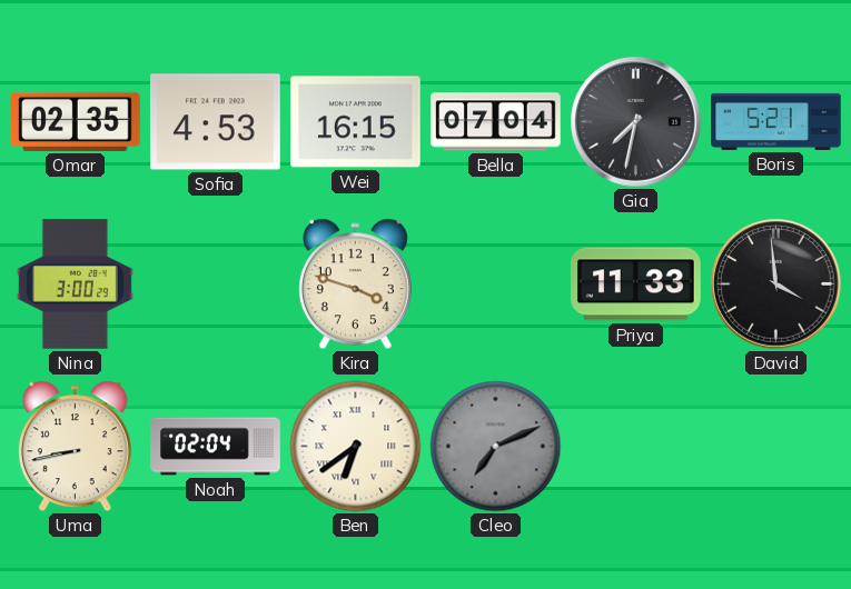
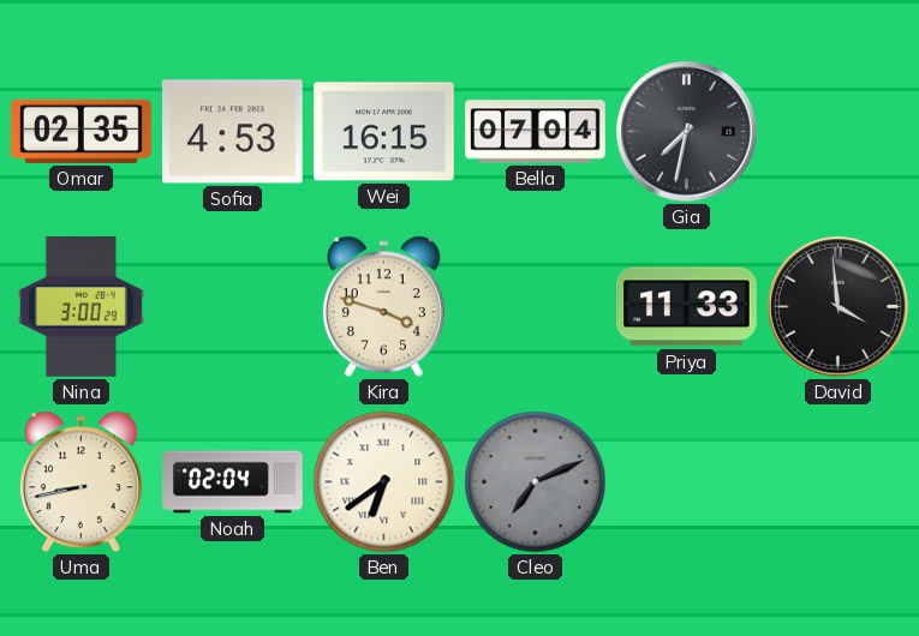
Boris: 5:21 -> none (776, 121)
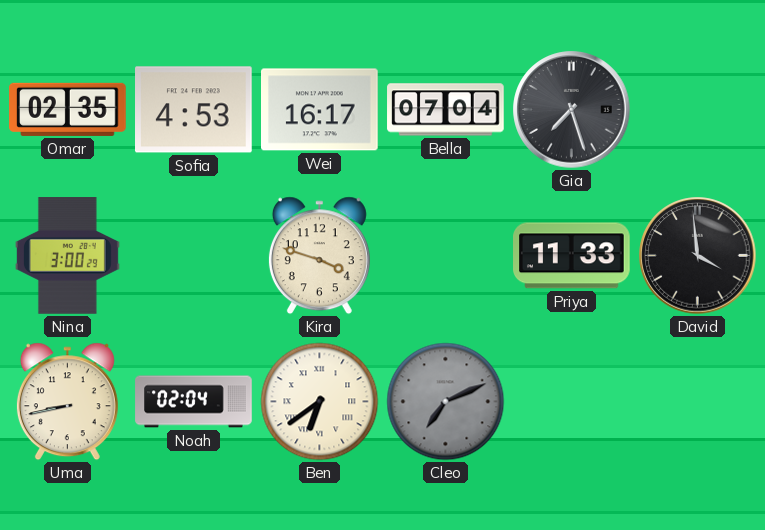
Wei: 16:15 -> 16:17 (320, 110)
Gia: 7:32 -> 7:27 (572, 110)
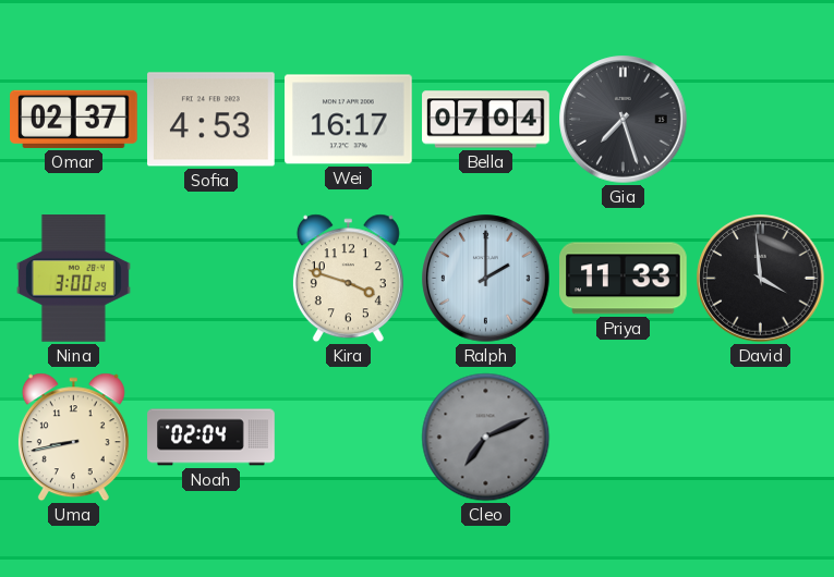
Omar: 02:35 -> 02:37 (74, 119)
Ralph: none -> 2:00 (486, 279)
Ben: 6:39 -> none (320, 402)
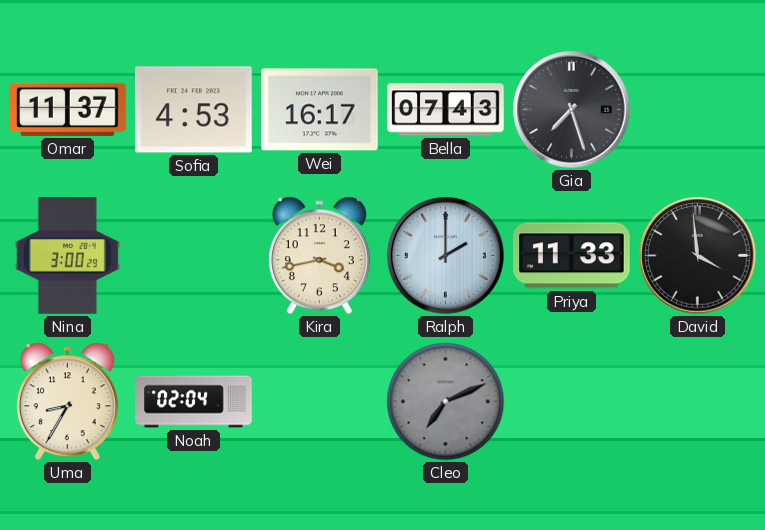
Omar: 02:37 -> 11:37 (68, 109)
Bella: 07:04 -> 07:43 (446, 110)
Kira: 3:48 -> 3:43 (319, 256)
Uma: 8:43 -> 8:35 (67, 402)
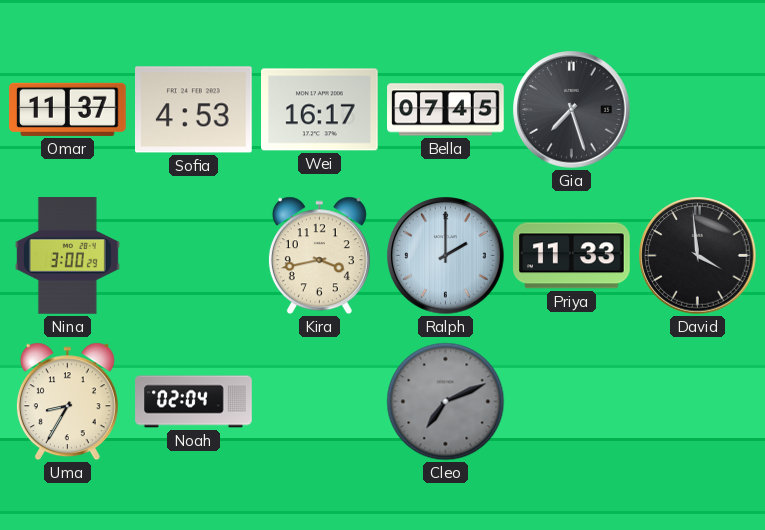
Bella: 07:43 -> 07:45 (446, 110)
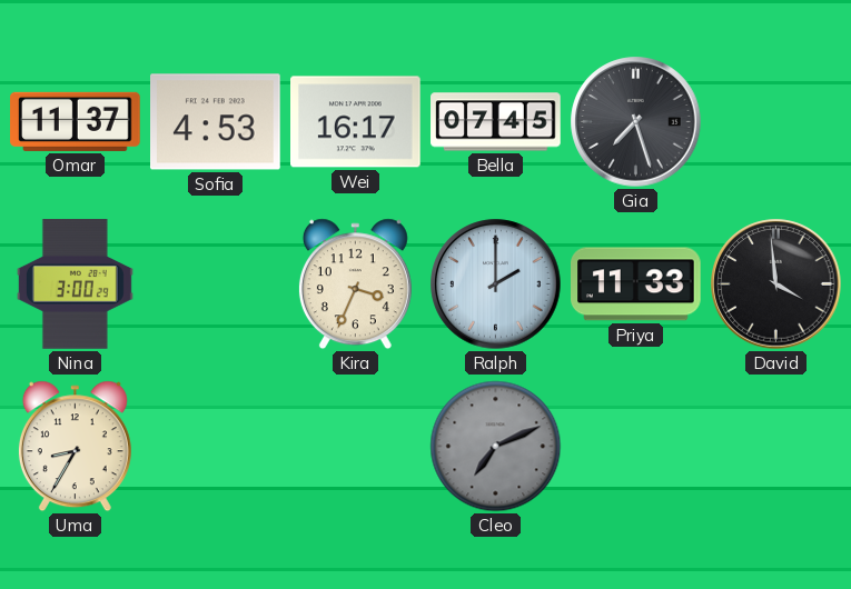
Kira: 3:43 -> 3:34 (355, 284)
Noah: 02:04 -> none (194, 402)
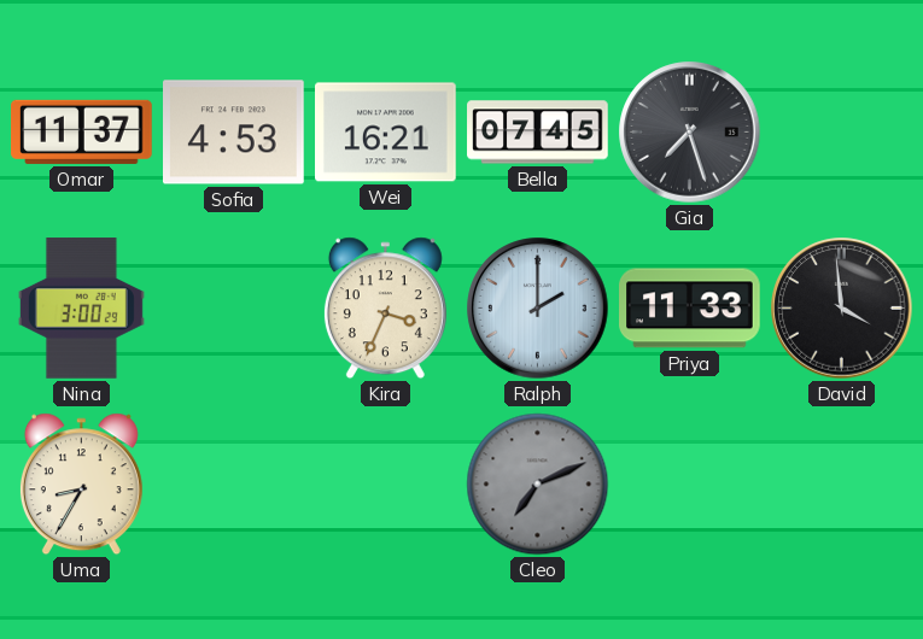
Wei: 16:17 -> 16:21 (386, 133)
